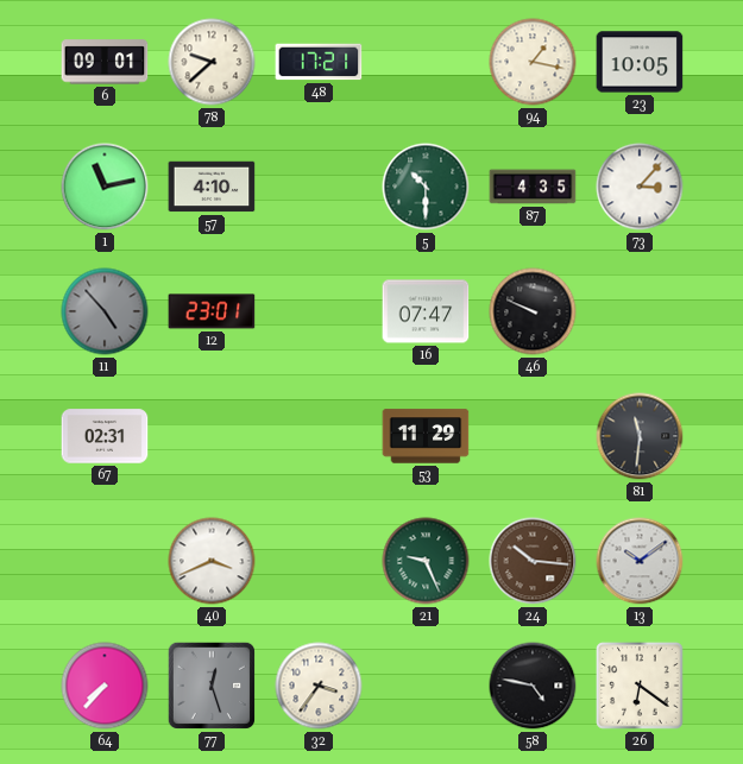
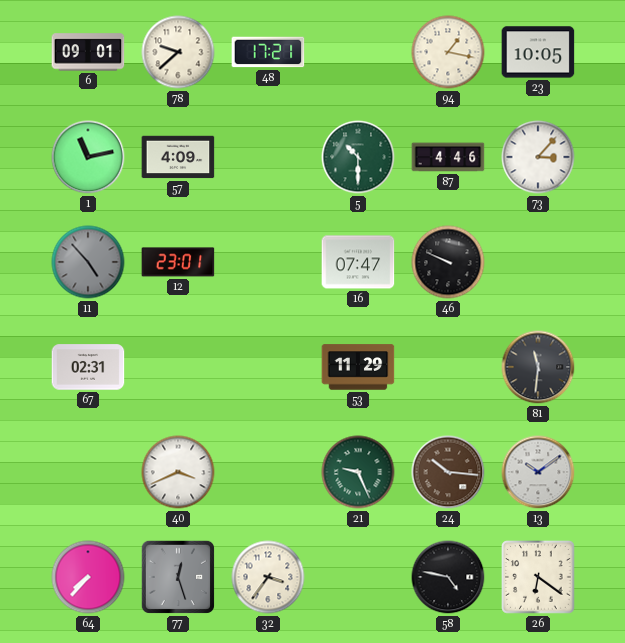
57: 4:10 -> 4:09 (178, 157)
87: 4:35 -> 4:46 (448, 157)
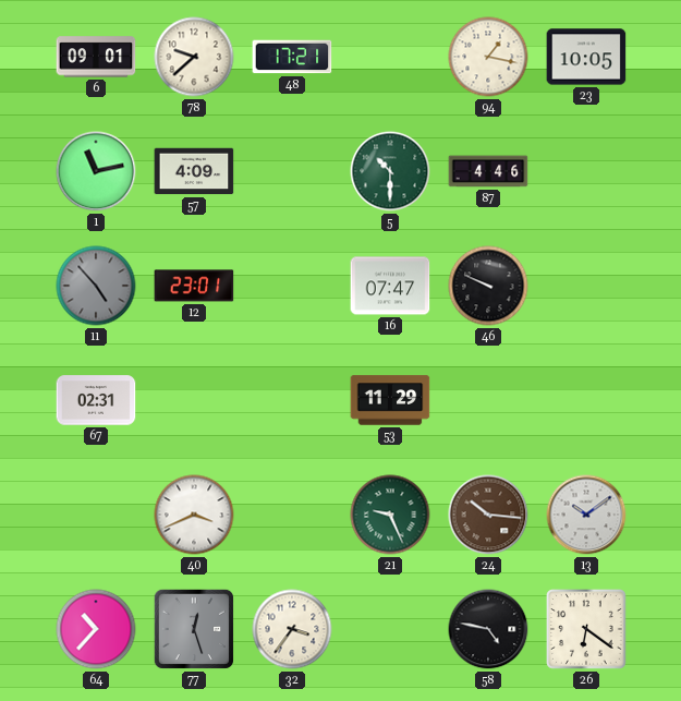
73: 3:07 -> none (538, 157)
81: 11:31 -> none (538, 367)
64: 7:37 -> 10:37 (96, 629)
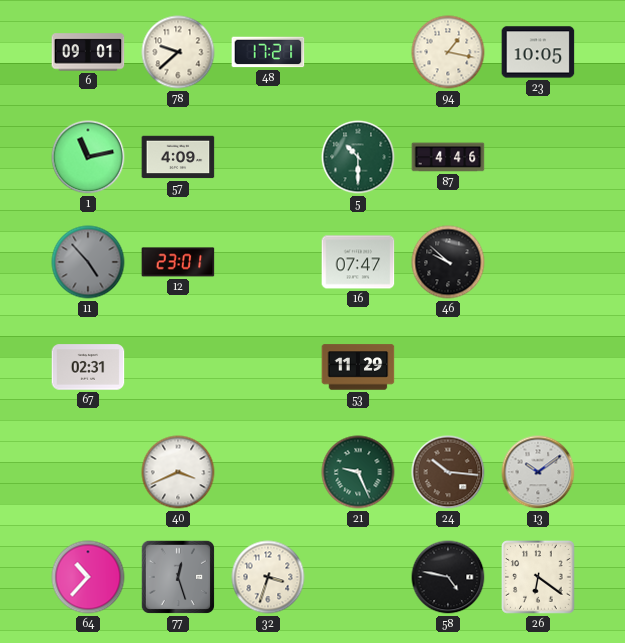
46: 9:49 -> 9:52 (448, 262)
32: 3:36 -> 3:33 (268, 577)
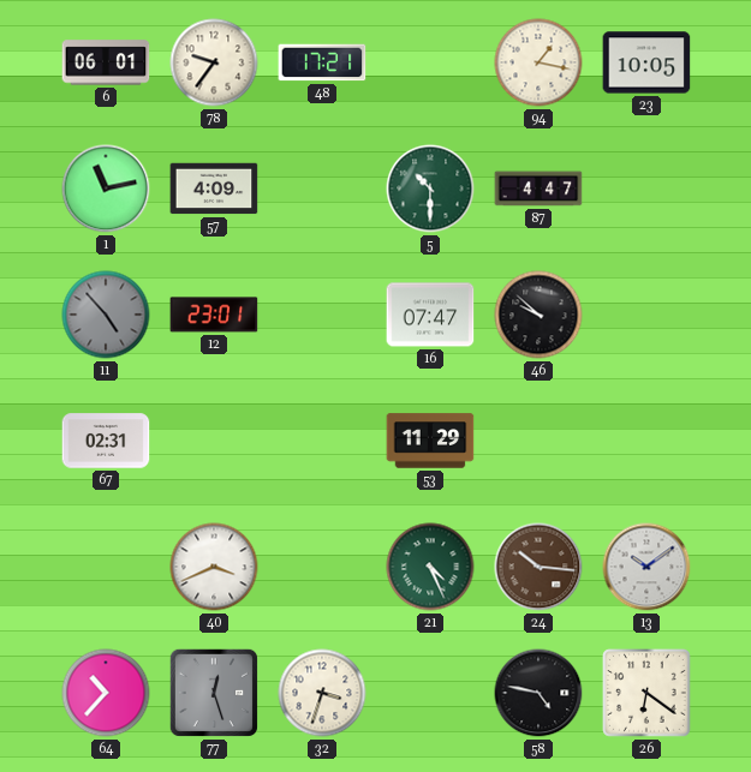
6: 09:01 -> 06:01 (106, 62)
78: 9:38 -> 9:36 (214, 62)
87: 4:46 -> 4:47 (538, 188)
21: 9:26 -> 4:26 (430, 567)
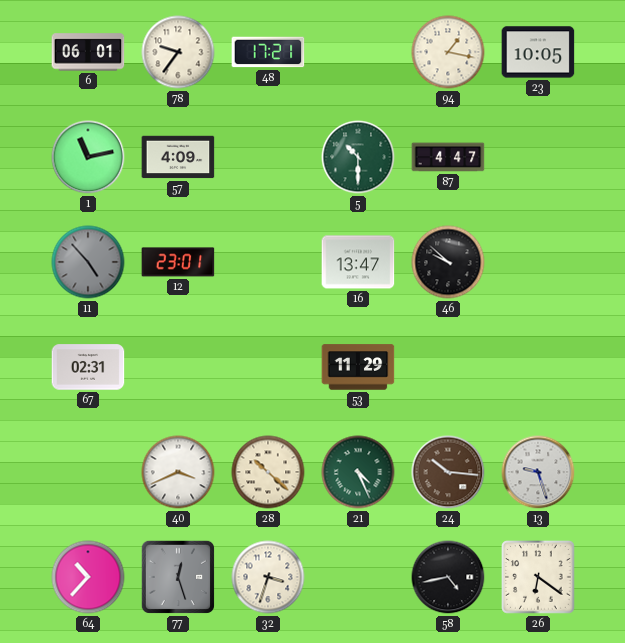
16: 07:47 -> 13:47 (358, 262)
28: none -> 10:22 (268, 472)
13: 10:09 -> 9:27 (538, 472)
58: 4:47 -> 4:43 (448, 577)
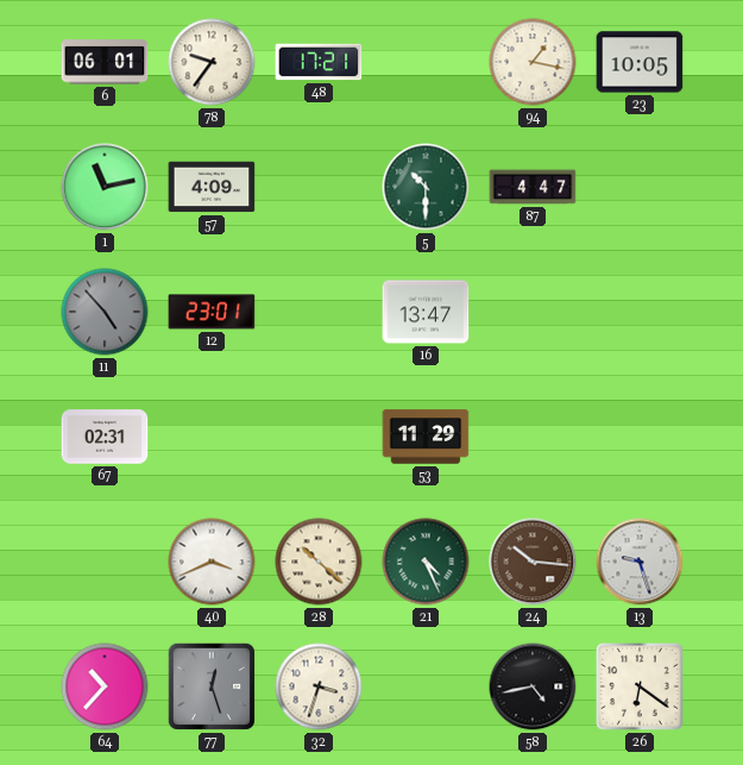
46: 9:52 -> none (448, 262)
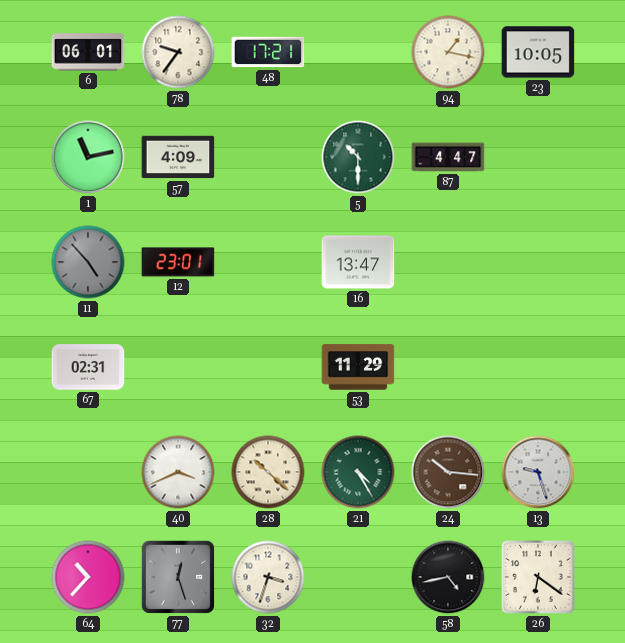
21: 4:26 -> 4:25 (358, 472)
